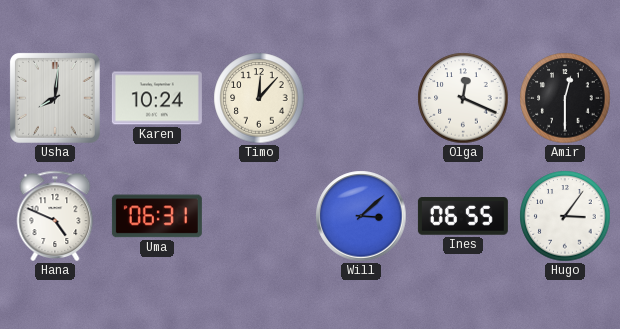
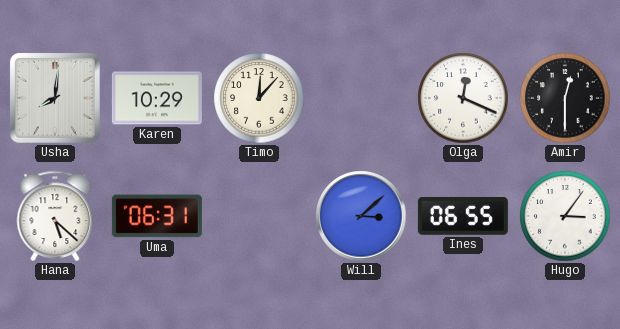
Karen: 10:24 -> 10:29 (157, 98)
Hana: 4:49 -> 5:22 (55, 216)
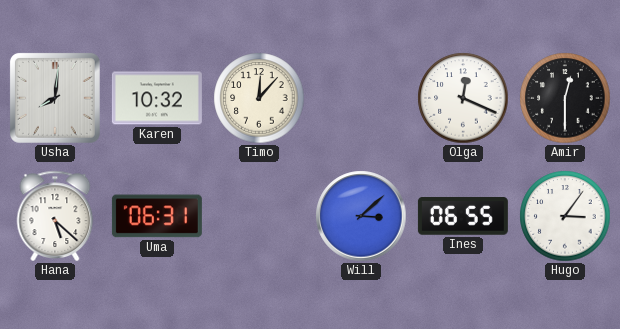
Karen: 10:29 -> 10:32 (157, 98)
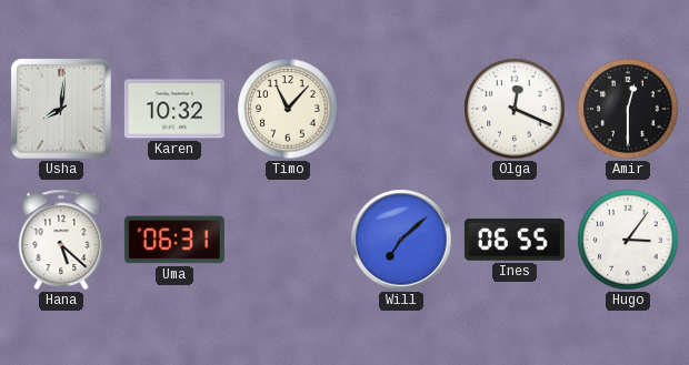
Timo: 12:07 -> 11:07 (288, 109)
Will: 3:08 -> 7:08 (401, 240)
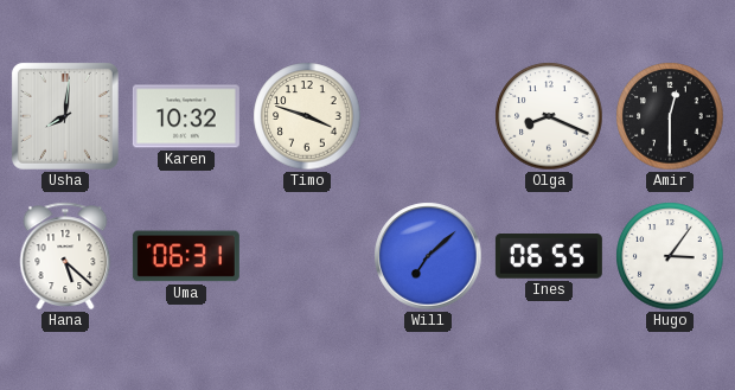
Timo: 11:07 -> 3:48 (307, 116)
Olga: 12:19 -> 8:19 (549, 116)
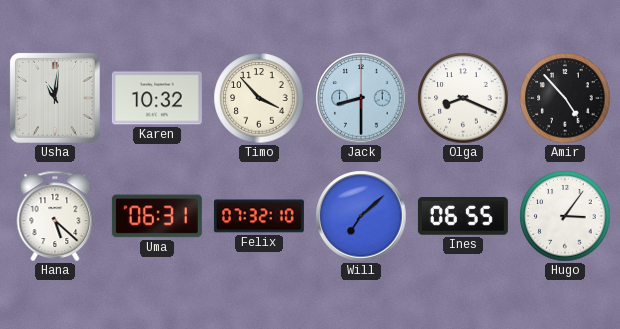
Usha: 8:01 -> 11:01 (55, 98)
Timo: 3:48 -> 3:53 (259, 98)
Jack: none -> 8:30 (361, 98)
Amir: 12:30 -> 4:53 (565, 98)
Felix: none -> 07:32 (259, 216)
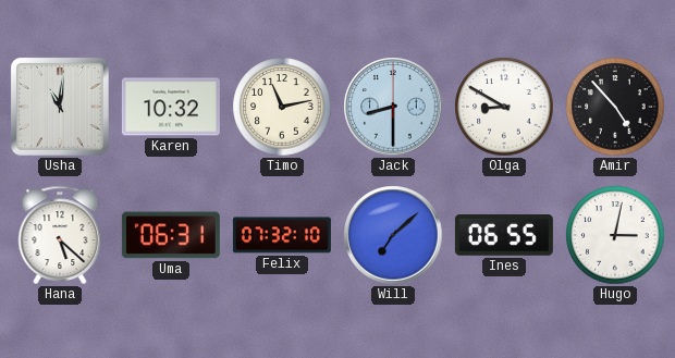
Timo: 3:53 -> 11:13 (282, 107)
Olga: 8:19 -> 8:50 (504, 107)
Hugo: 3:06 -> 3:02 (615, 235)
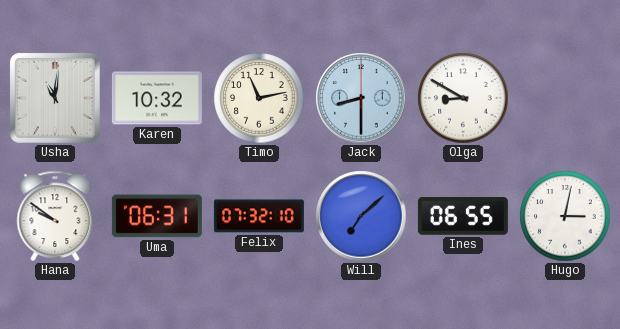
Amir: 4:53 -> none (615, 107)
Hana: 5:22 -> 9:51 (55, 216)
